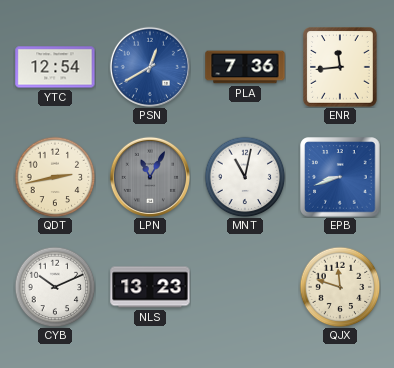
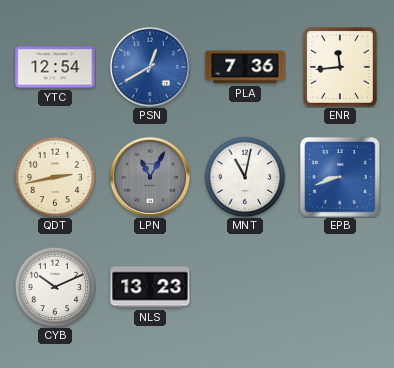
QJX: 11:48 -> none (340, 287)
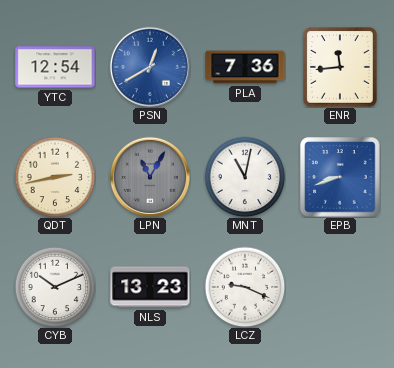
LCZ: none -> 9:19 (245, 287)
